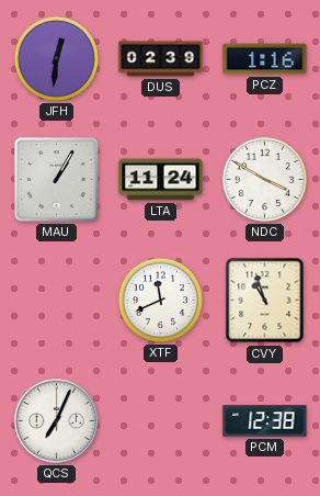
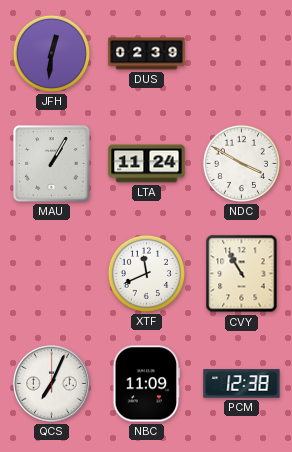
PCZ: 1:16 -> none (265, 59)
CVY: 10:57 -> 10:55 (242, 274)
NBC: none -> 11:09 (147, 384)
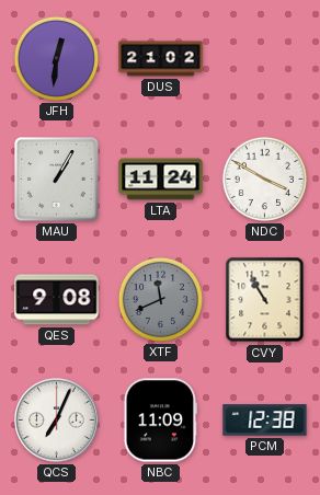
DUS: 02:39 -> 21:02 (161, 59)
QES: none -> 9:08 (57, 300)
XTF dial: white -> grey (160, 299)
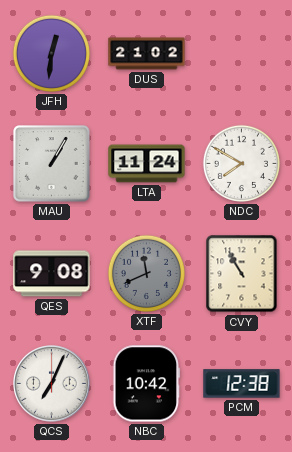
NDC: 3:50 -> 7:50 (241, 163)
NBC: 11:09 -> 10:42 (147, 384)
